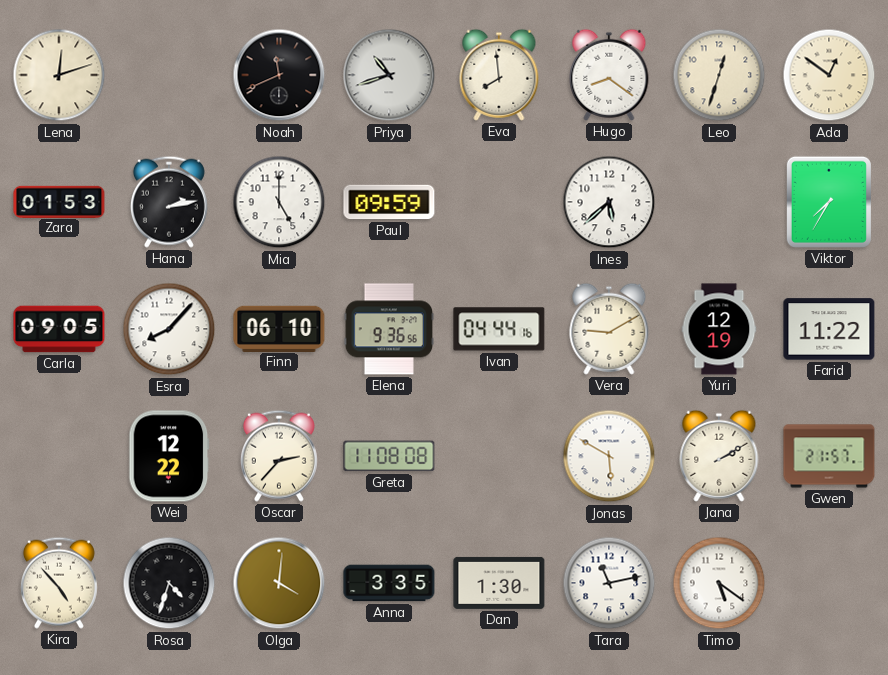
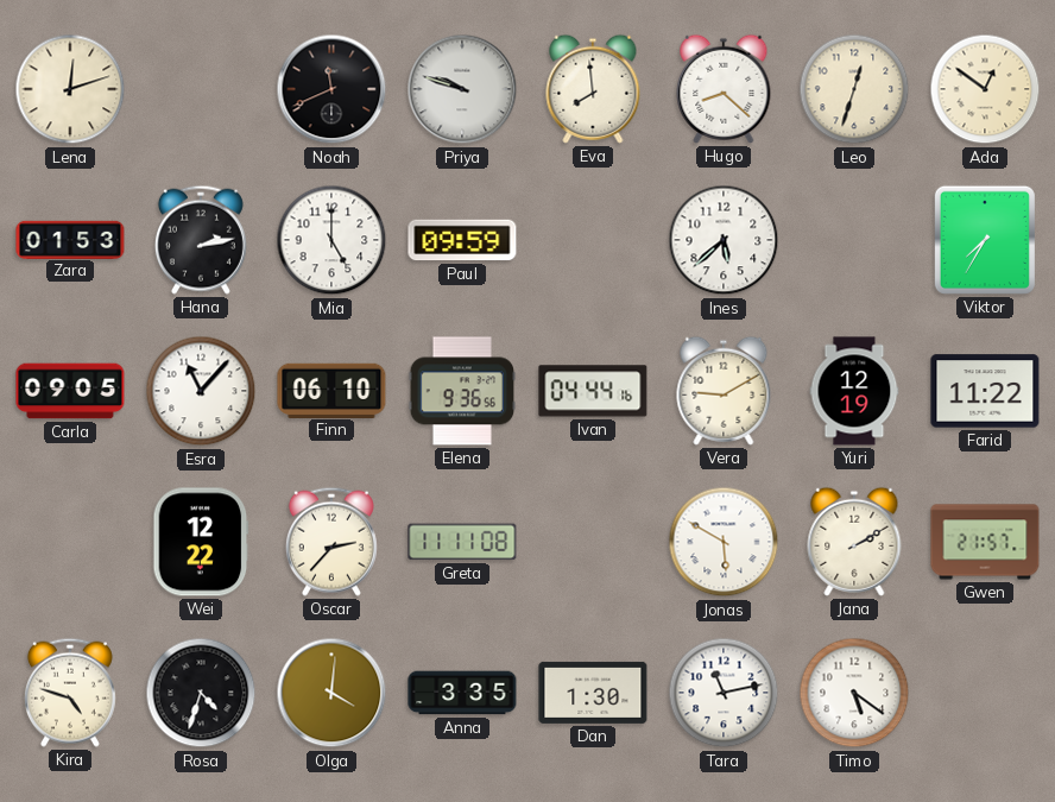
Priya: 10:42 -> 9:48 (462, 89)
Hugo: 8:21 -> 8:22 (724, 89)
Esra: 8:07 -> 11:07 (201, 391)
Greta: 11:08 -> 11:11 (462, 542)
Kira: 4:53 -> 4:48 (70, 693)
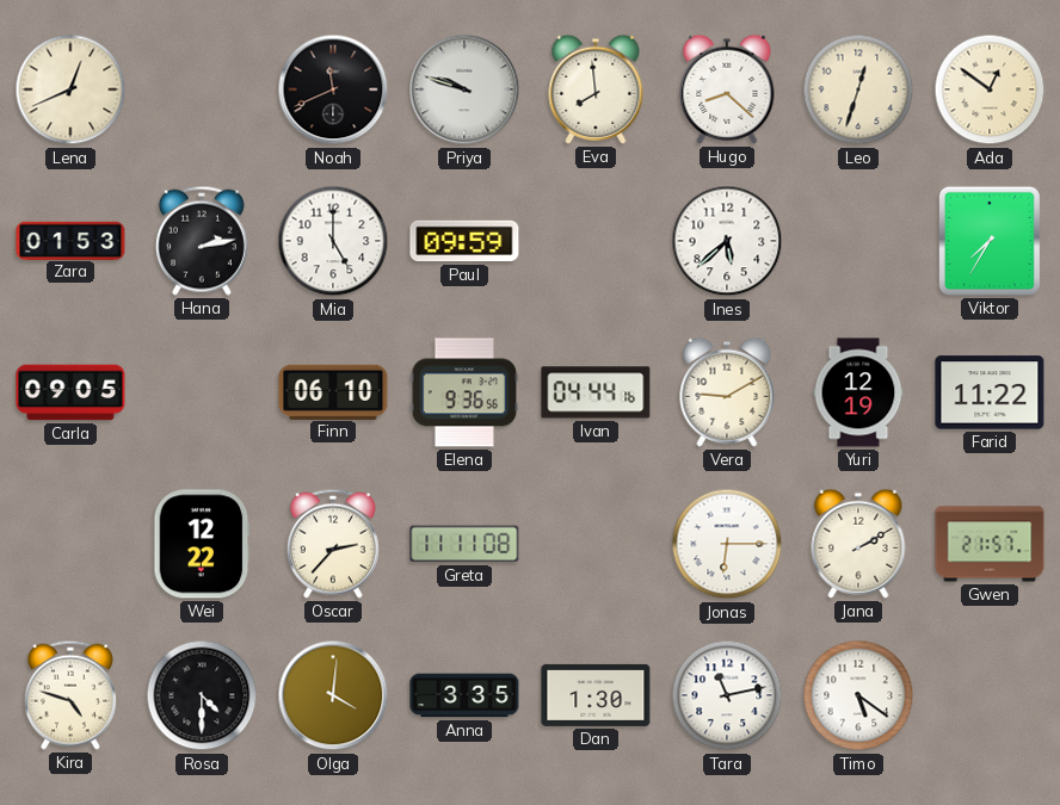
Lena: 12:12 -> 12:41 (70, 89)
Esra: 11:07 -> none (201, 391)
Jonas: 5:50 -> 6:15 (727, 544)
Rosa: 4:33 -> 4:30 (202, 695)
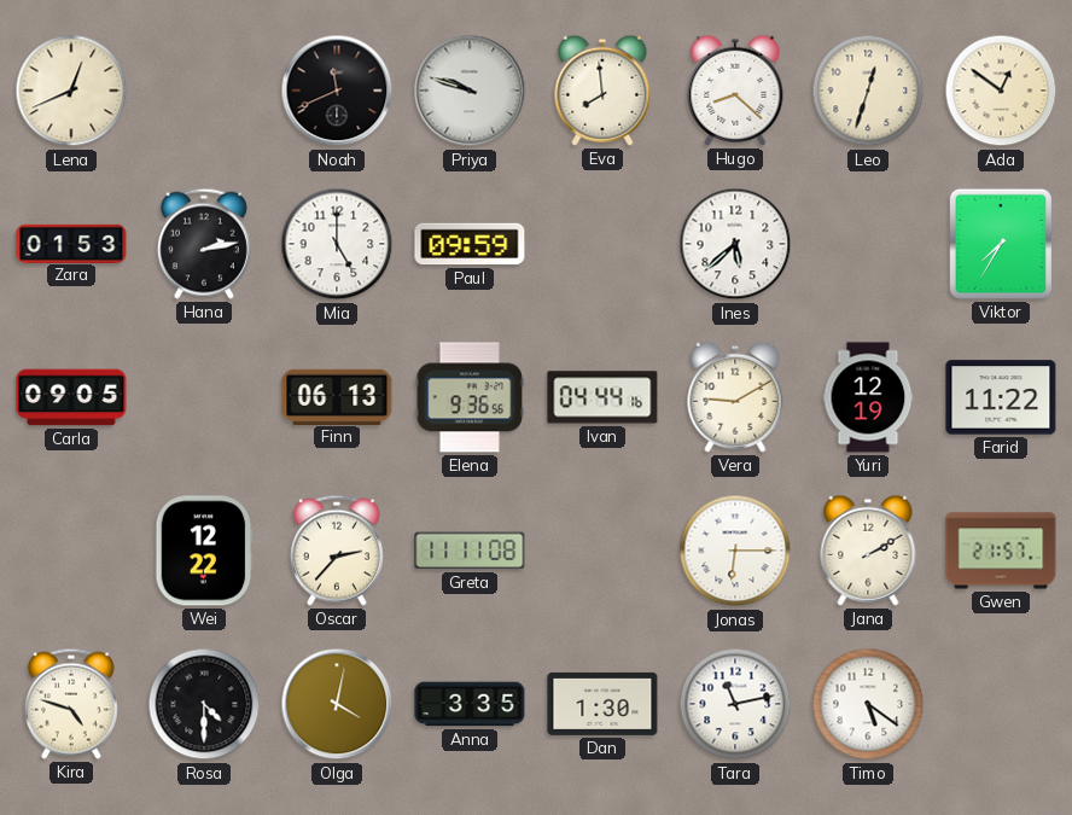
Finn: 06:10 -> 06:13 (337, 396)
Olga: 4:01 -> 4:02 (337, 704)
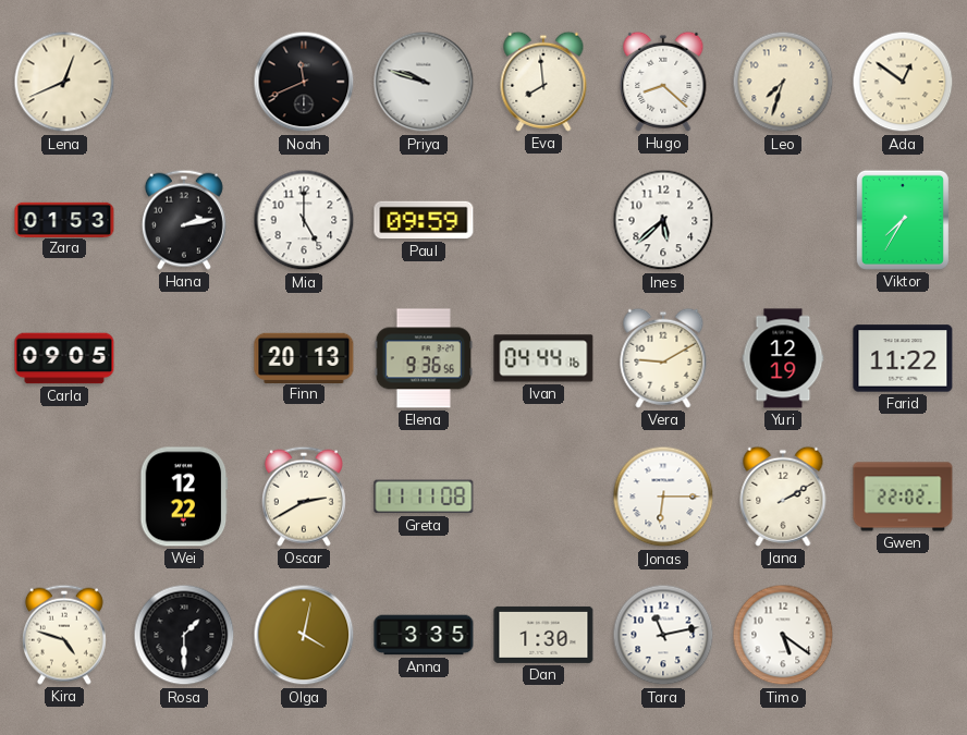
Leo: 12:33 -> 7:33 (783, 82)
Finn: 06:13 -> 20:13 (304, 357)
Oscar: 2:37 -> 2:40 (304, 497)
Gwen: 21:57 -> 22:02 (903, 497)
Rosa: 4:30 -> 1:30 (184, 635)
